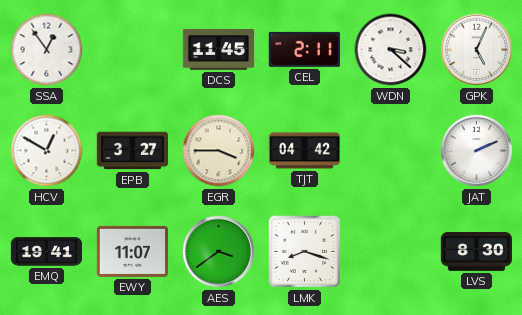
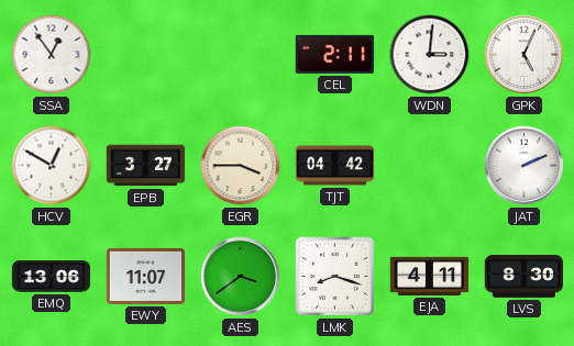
DCS: 11:45 -> none (219, 49)
WDN: 3:22 -> 3:01 (430, 55)
EMQ: 19:41 -> 13:06 (52, 277)
EJA: none -> 4:11 (430, 276)
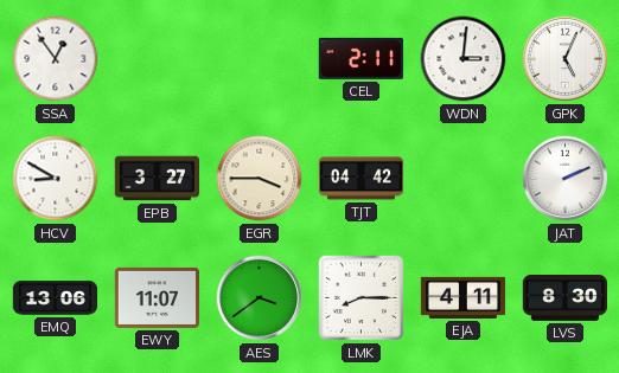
HCV: 12:50 -> 8:50 (56, 179)
LMK: 8:18 -> 8:15 (362, 298)
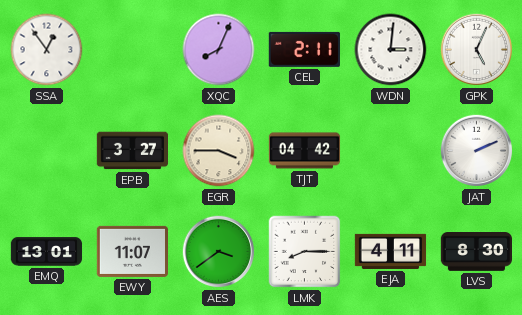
XQC: none -> 8:04 (219, 50)
HCV: 8:50 -> none (56, 179)
EMQ: 13:06 -> 13:01 (47, 252)
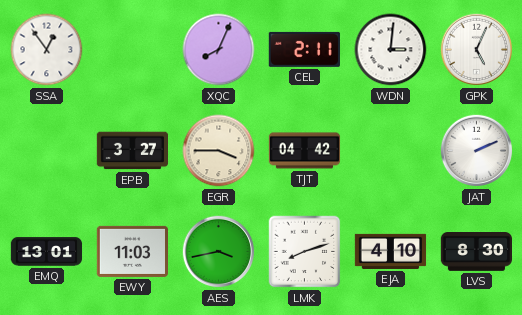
EWY: 11:07 -> 11:03 (132, 251)
AES: 3:39 -> 3:43 (219, 252)
LMK: 8:15 -> 8:12 (305, 252)
EJA: 4:11 -> 4:10 (391, 251)
